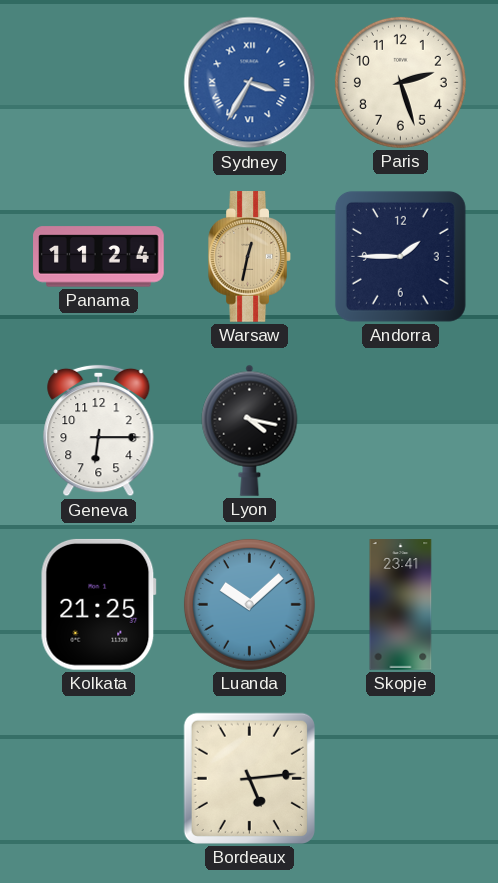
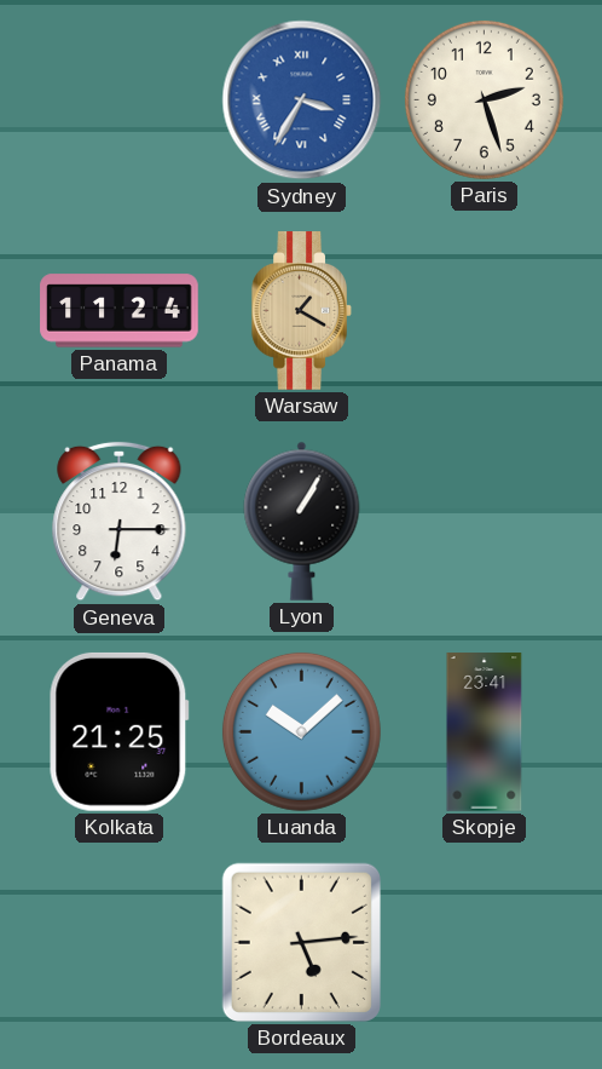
Warsaw: 12:32 -> 1:20 (301, 311)
Andorra: 1:45 -> none (400, 256)
Lyon: 4:17 -> 1:05 (302, 521)
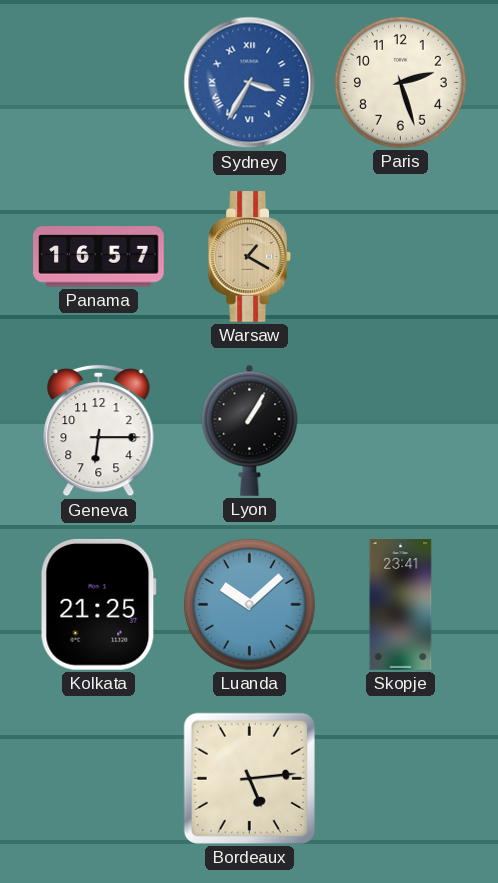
Panama: 11:24 -> 16:57 (99, 257)
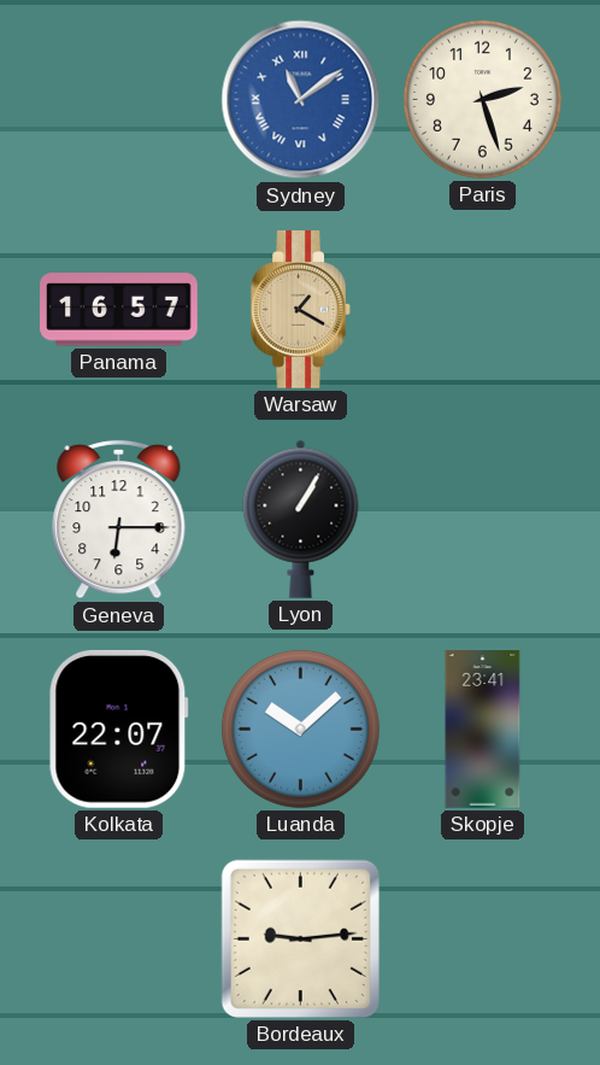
Sydney: 3:35 -> 11:09 (301, 100)
Kolkata: 21:25 -> 22:07 (118, 728)
Bordeaux: 5:14 -> 9:14 (300, 938)
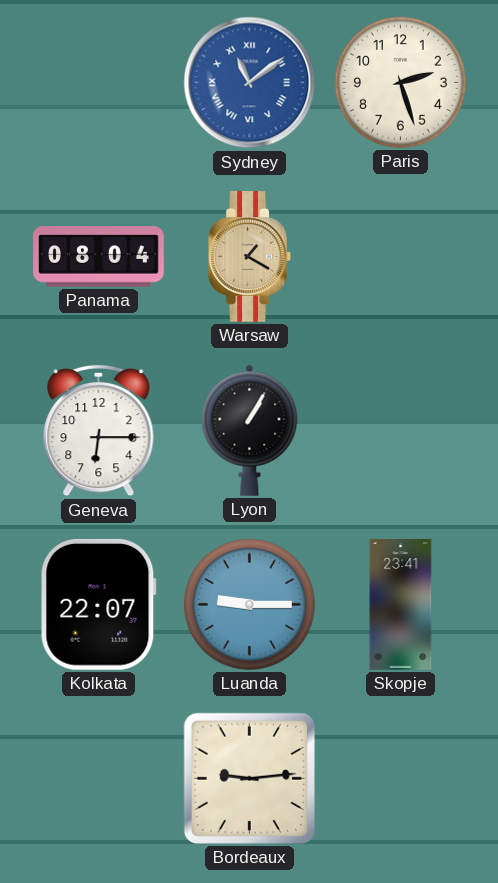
Panama: 16:57 -> 08:04 (99, 257)
Luanda: 10:08 -> 9:15 (249, 604)
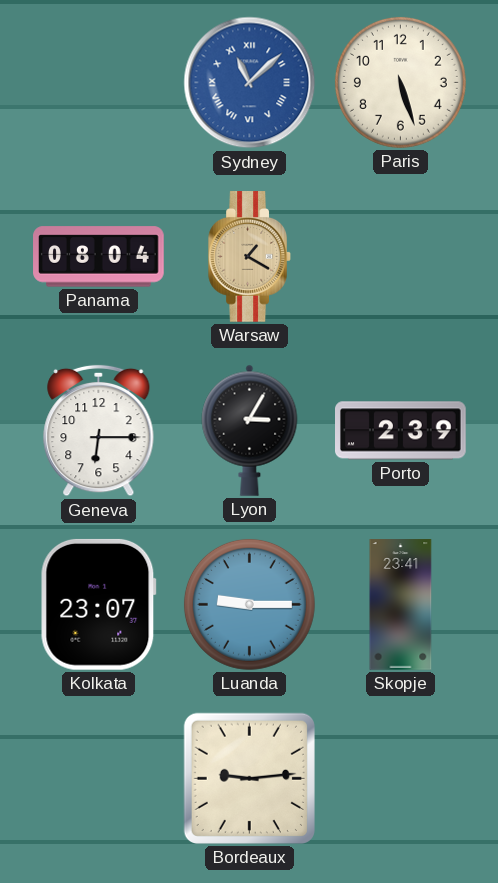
Sydney: 11:09 -> 11:08 (250, 83)
Paris: 2:27 -> 5:27 (400, 82)
Lyon: 1:05 -> 3:05 (250, 430)
Porto: none -> 2:39 (401, 431)
Kolkata: 22:07 -> 23:07 (98, 604)
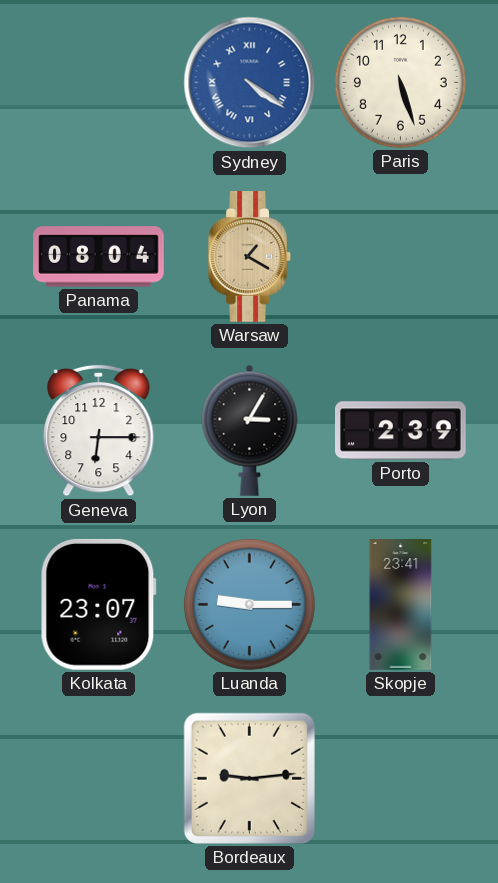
Sydney: 11:08 -> 4:21 (250, 83)
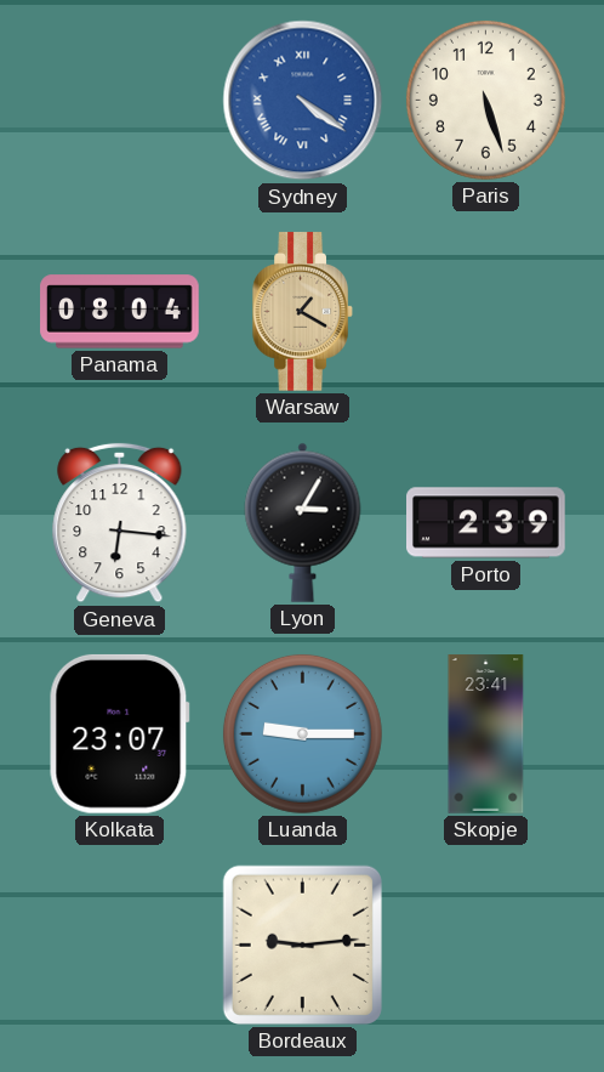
Geneva: 6:15 -> 6:16 (120, 523)
